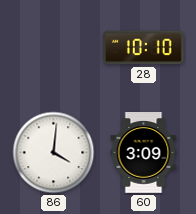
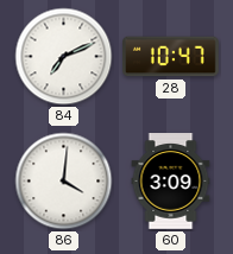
84: none -> 7:11 (64, 57)
28: 10:10 -> 10:47 (171, 57)
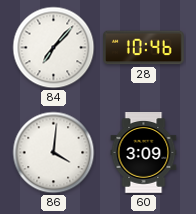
84: 7:11 -> 7:07 (54, 48)
28: 10:47 -> 10:46 (144, 48)
